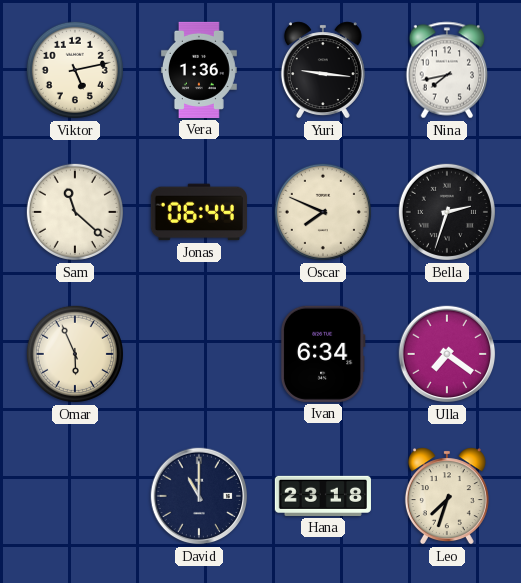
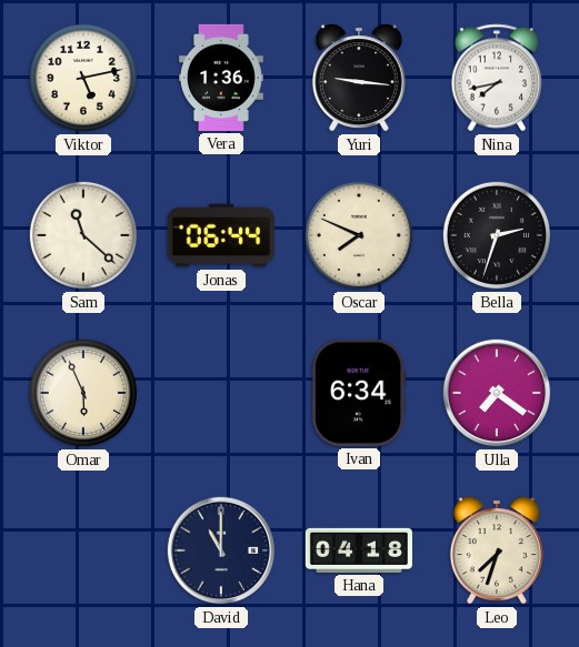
Hana: 23:18 -> 04:18 (359, 550)
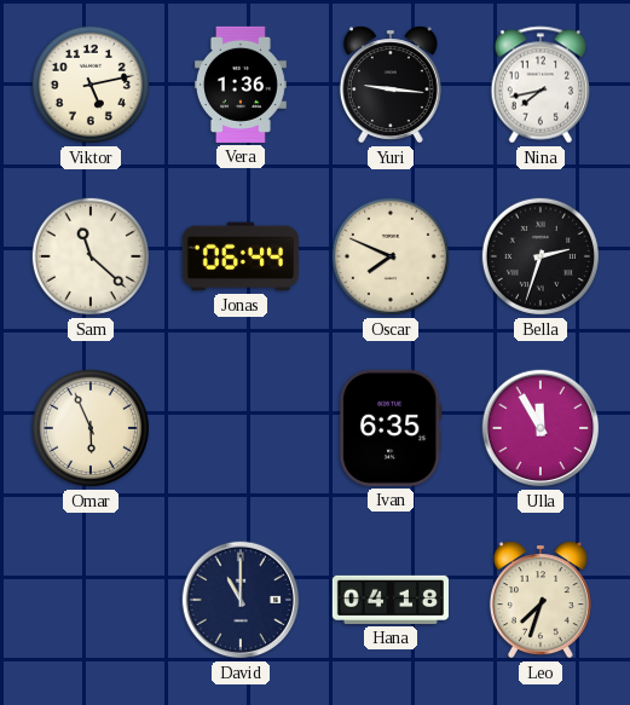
Ivan: 6:34 -> 6:35 (391, 428)
Ulla: 7:21 -> 11:55 (541, 428)
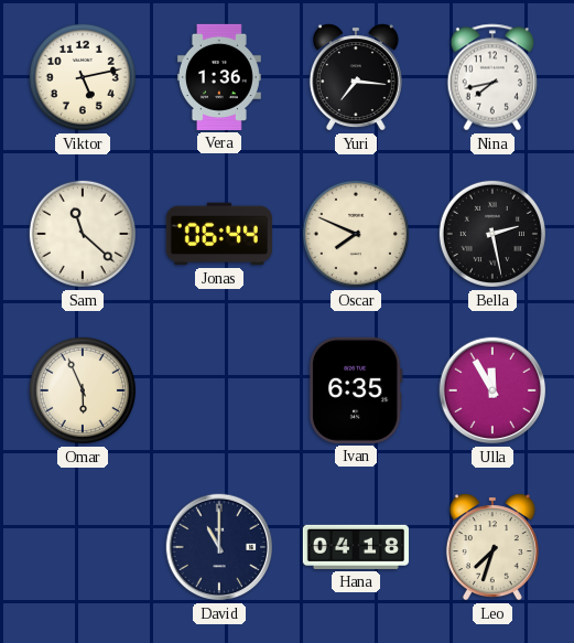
Yuri: 9:16 -> 7:16 (356, 77)
Bella: 2:33 -> 2:28 (492, 234)
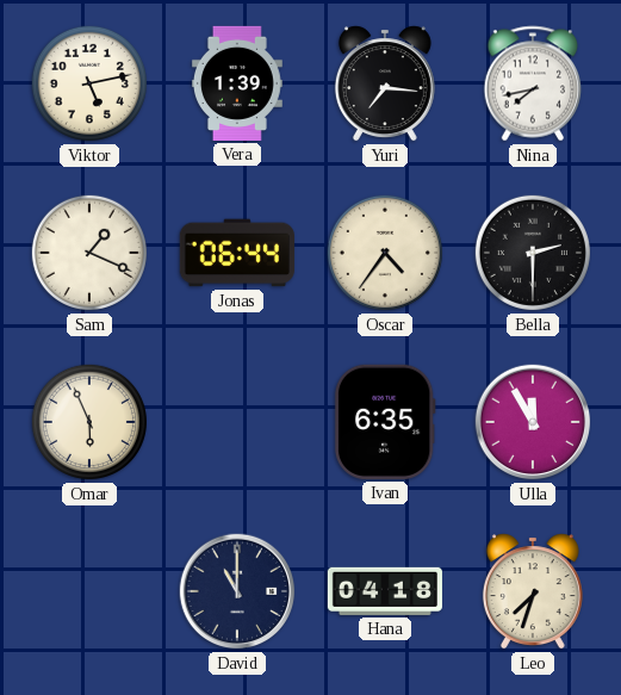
Vera: 1:36 -> 1:39 (237, 83)
Sam: 11:22 -> 1:19 (89, 253)
Oscar: 7:49 -> 4:36 (385, 253)
Bella: 2:28 -> 2:30 (533, 253)
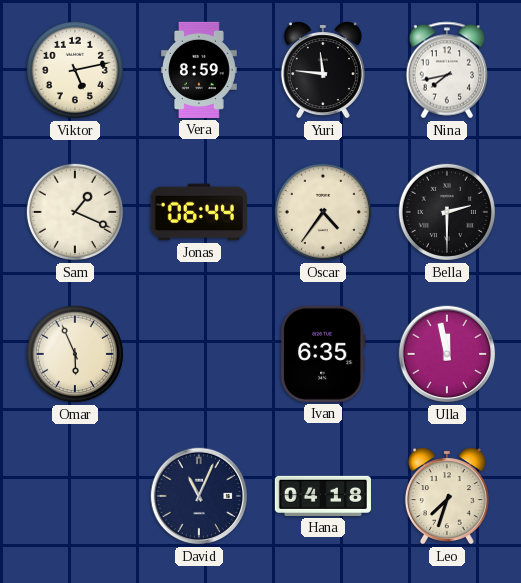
Vera: 1:39 -> 8:59 (199, 70)
Yuri: 7:16 -> 11:46 (323, 70)
Ulla: 11:55 -> 11:58 (447, 354)
David: 11:00 -> 11:04 (199, 496)
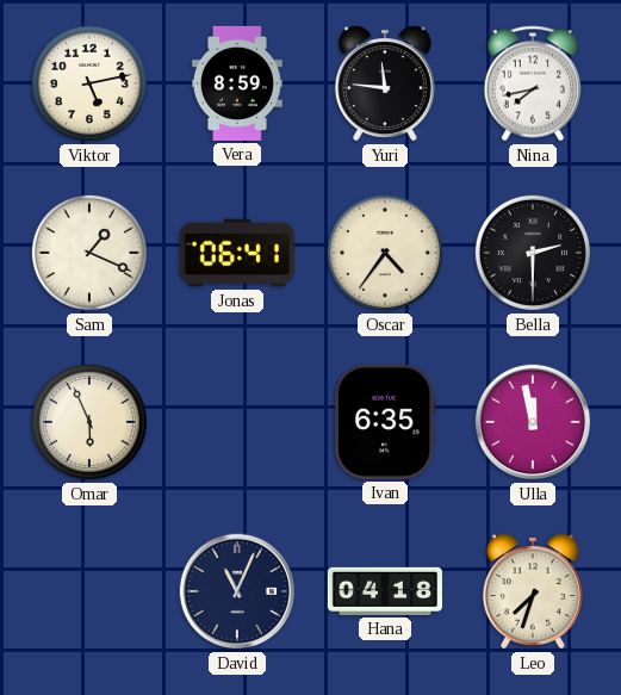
Jonas: 06:44 -> 06:41 (237, 253)
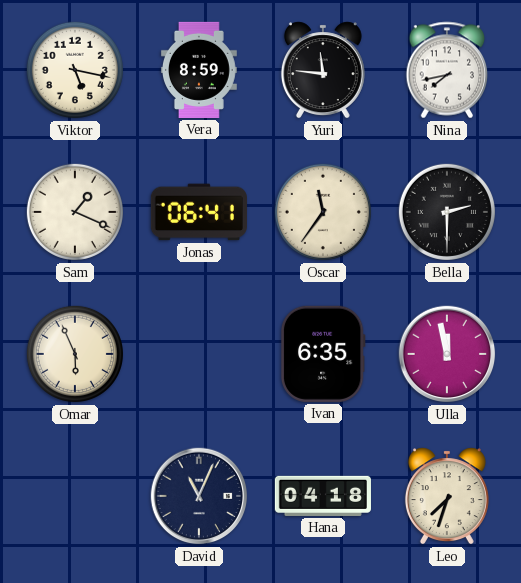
Viktor: 5:13 -> 5:17 (75, 70)
Oscar: 4:36 -> 11:36 (323, 212)
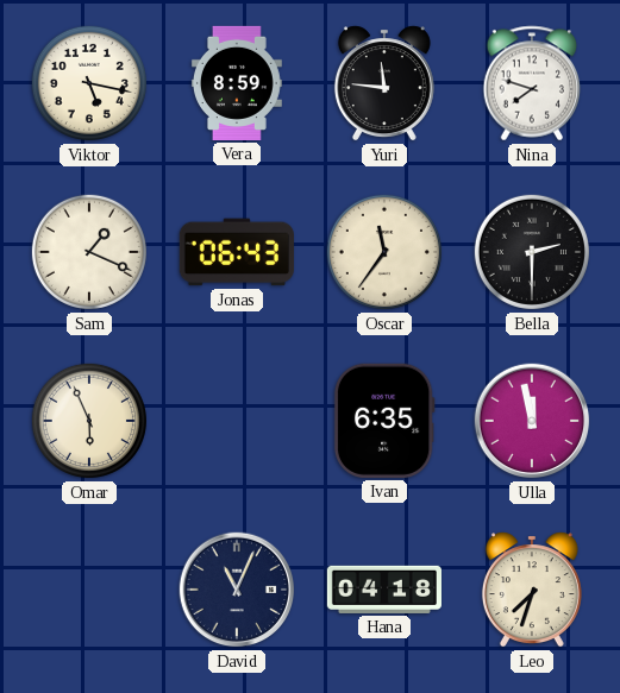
Nina: 7:43 -> 7:48 (532, 83)
Jonas: 06:41 -> 06:43 (237, 252)
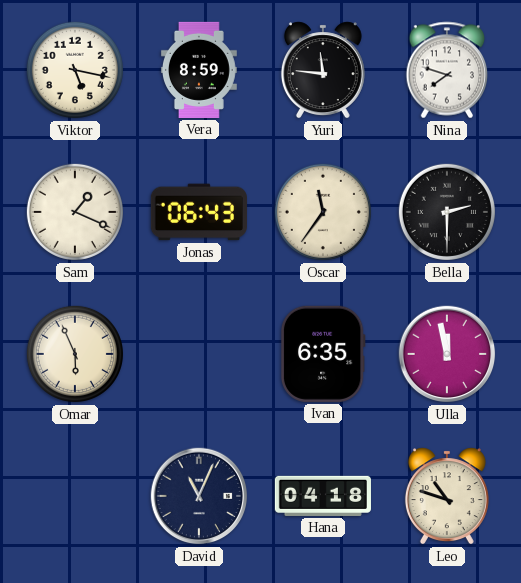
Leo: 7:33 -> 10:48 (447, 496)
